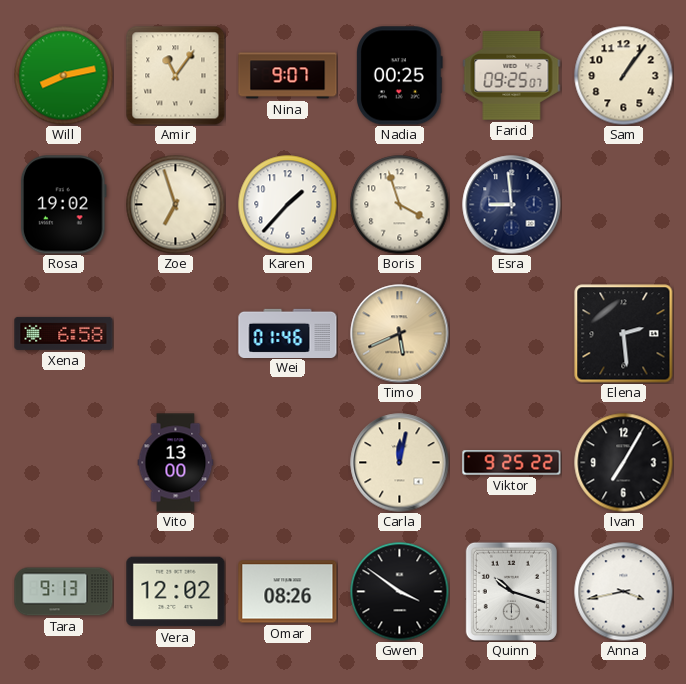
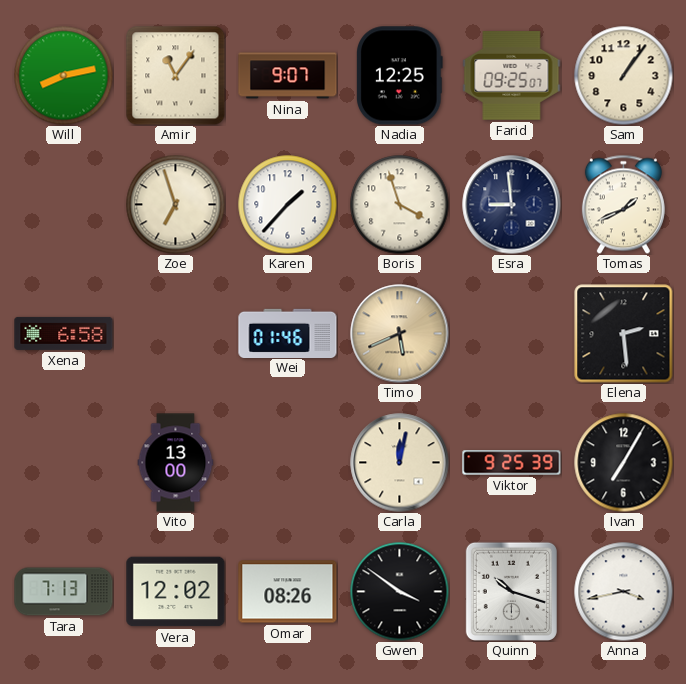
Nadia: 00:25 -> 12:25 (399, 76)
Rosa: 19:02 -> none (63, 205)
Tomas: none -> 1:41 (623, 204)
Viktor: 9:25:22 -> 9:25:39 (512, 463)
Tara: 9:13 -> 7:13 (64, 592)
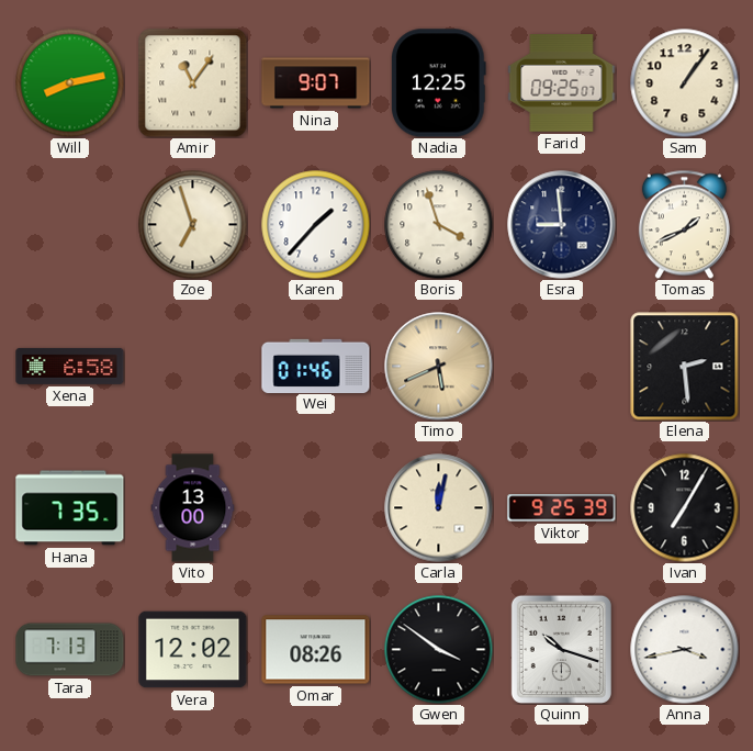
Hana: none -> 7:35 (70, 508)
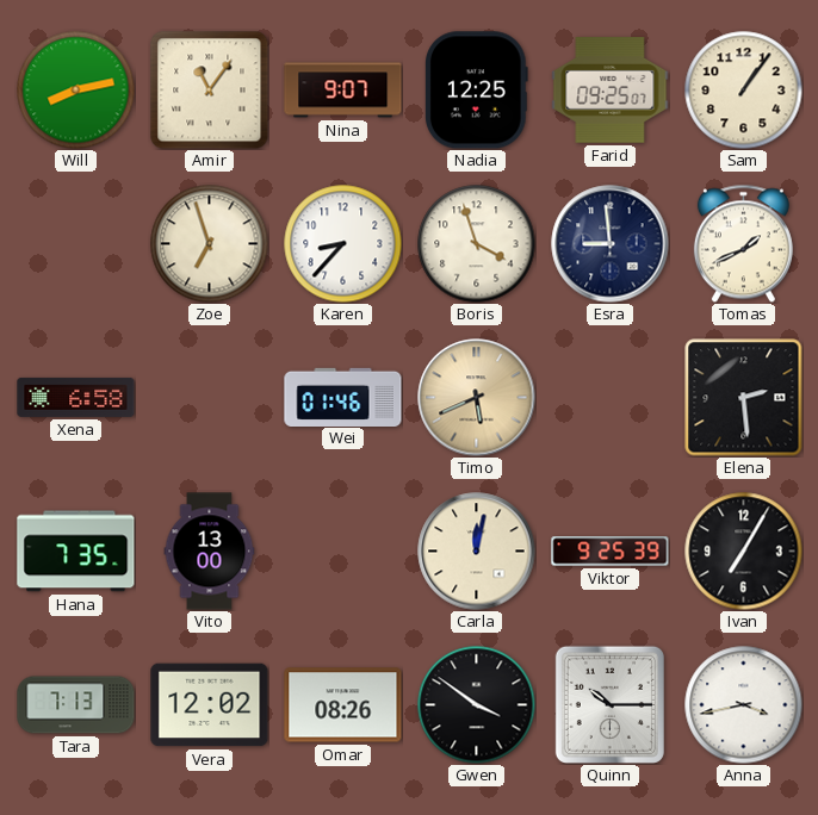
Karen: 1:37 -> 8:37 (343, 244)
Quinn: 10:18 -> 10:15 (609, 704)
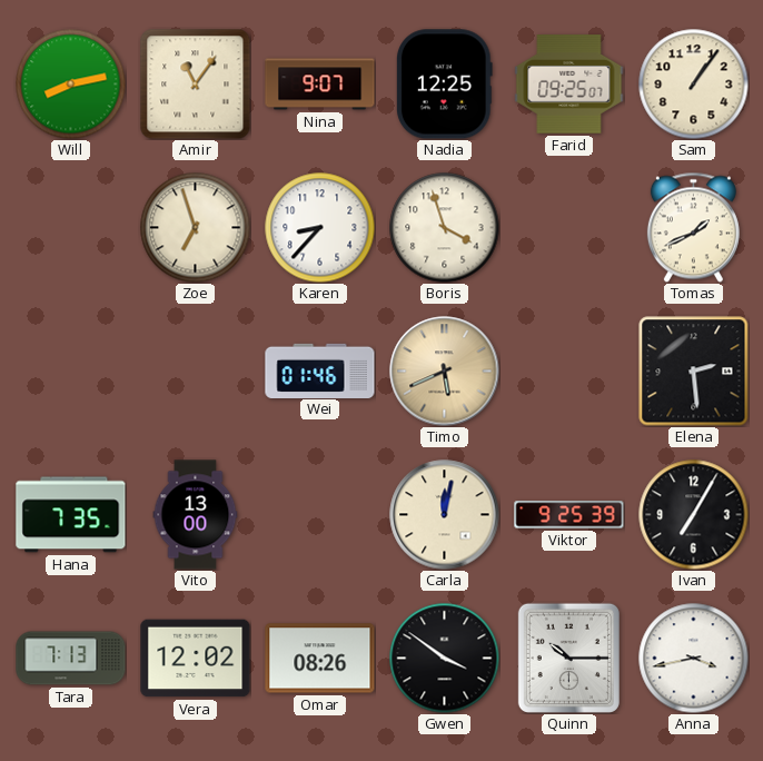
Esra: 8:59 -> none (611, 244)
Xena: 6:58 -> none (76, 397)
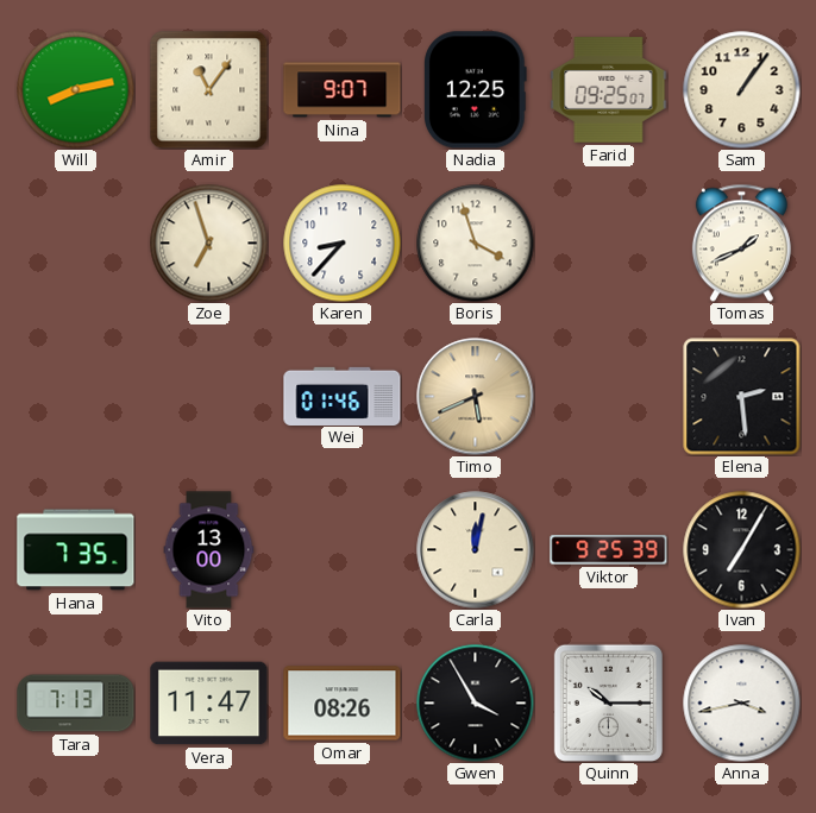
Vera: 12:02 -> 11:47 (209, 704)
Gwen: 3:51 -> 3:55 (476, 704)
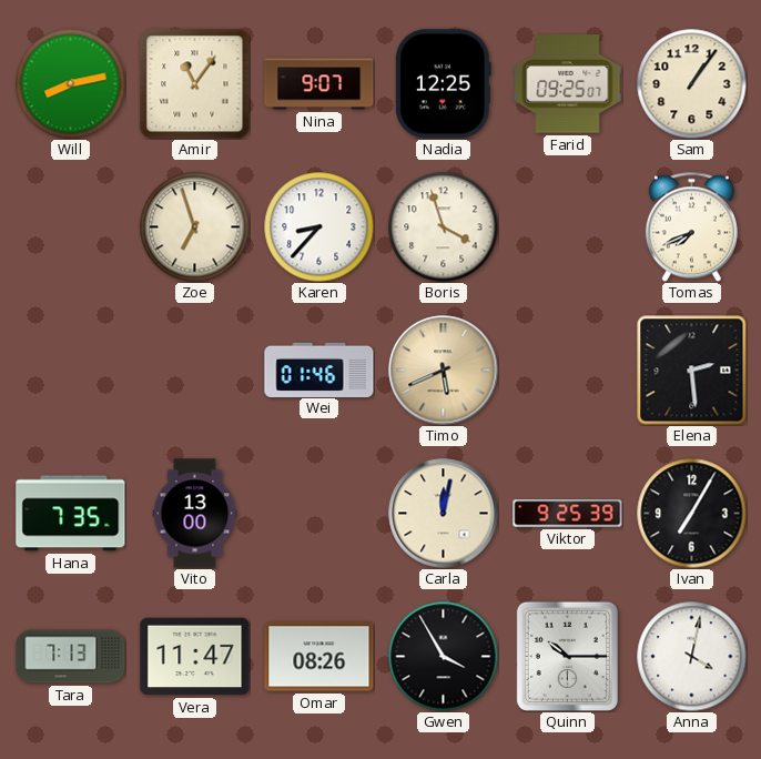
Tomas: 1:41 -> 7:41 (691, 226)
Anna: 3:43 -> 4:02 (692, 657)
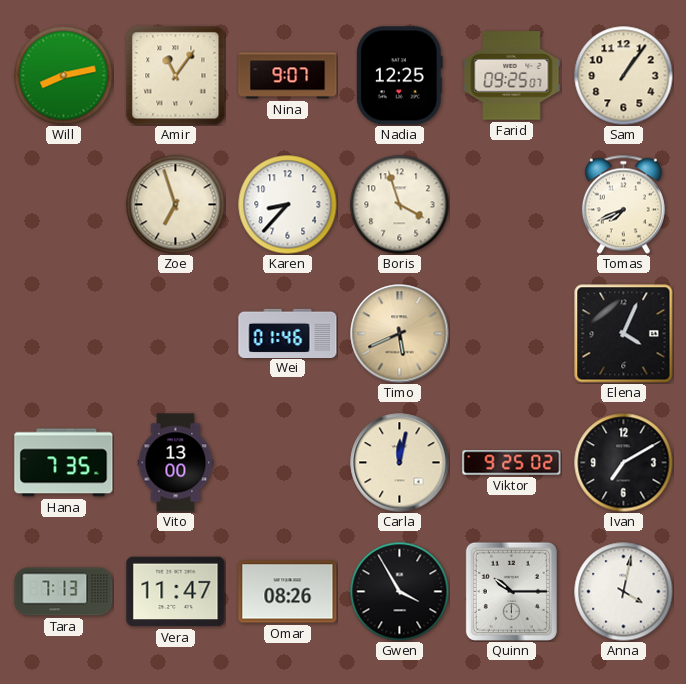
Elena: 2:29 -> 4:04 (624, 334)
Viktor: 9:25:39 -> 9:25:02 (512, 463)
Ivan: 7:05 -> 7:10 (624, 463)
